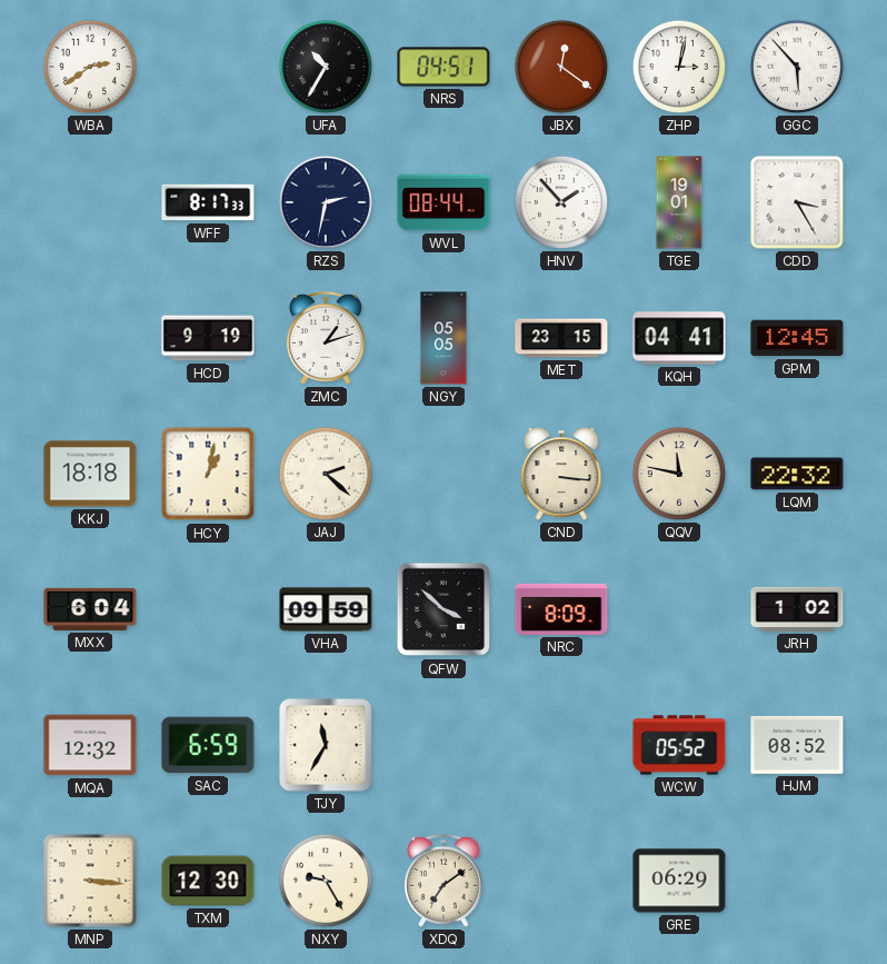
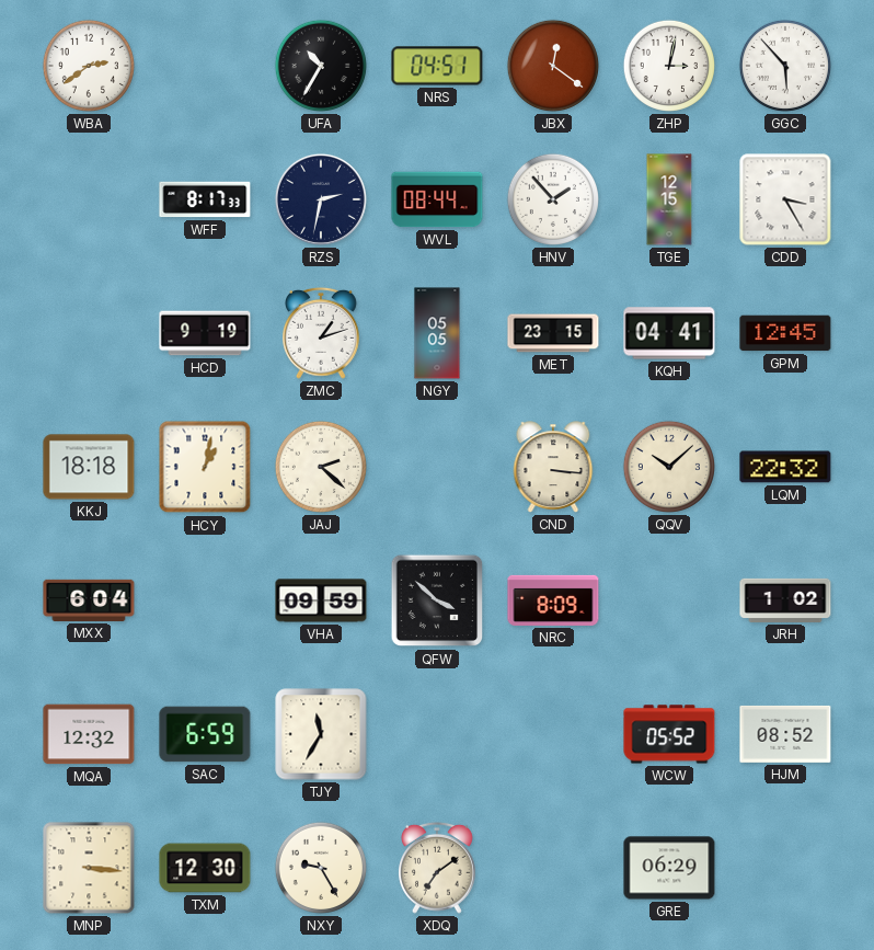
TGE: 19:01 -> 12:15 (669, 199)
QQV: 11:47 -> 10:08 (669, 467)
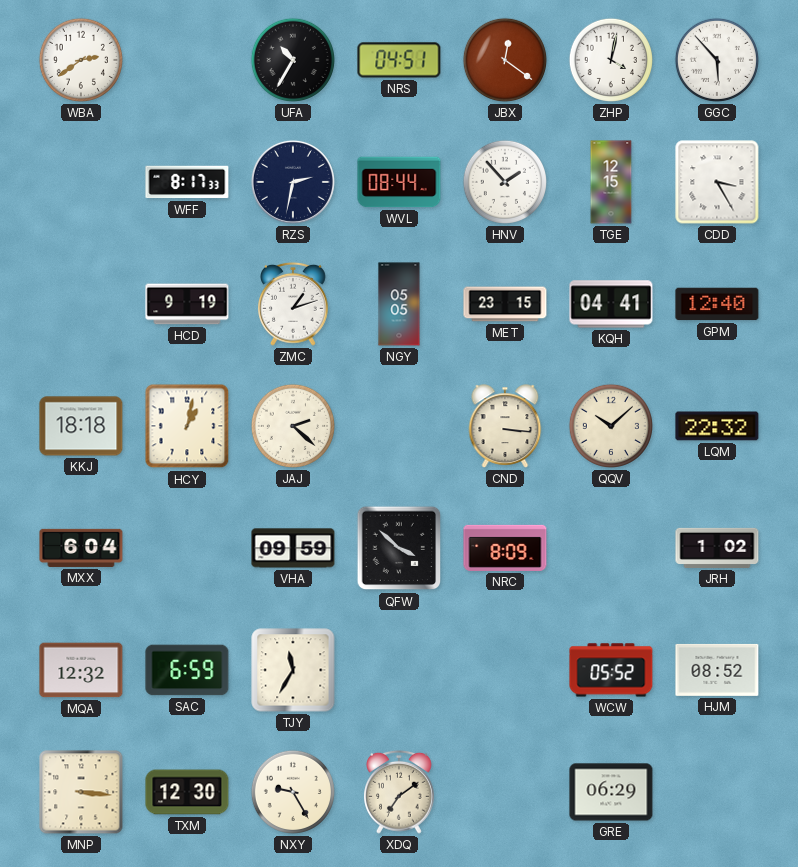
ZHP: 3:02 -> 4:02 (611, 60)
GPM: 12:45 -> 12:40 (717, 304)
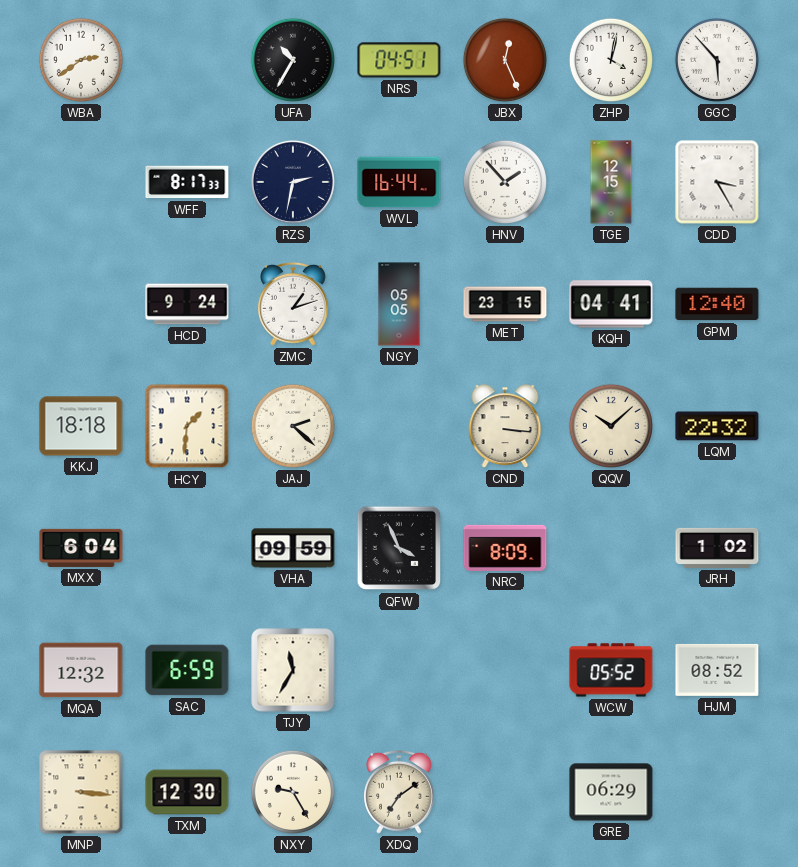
JBX: 12:21 -> 12:26 (505, 60)
WVL: 08:44 -> 16:44 (399, 182)
HCD: 9:19 -> 9:24 (187, 304)
HCY: 1:02 -> 1:31 (187, 426)
QFW: 3:52 -> 3:56 (399, 548)
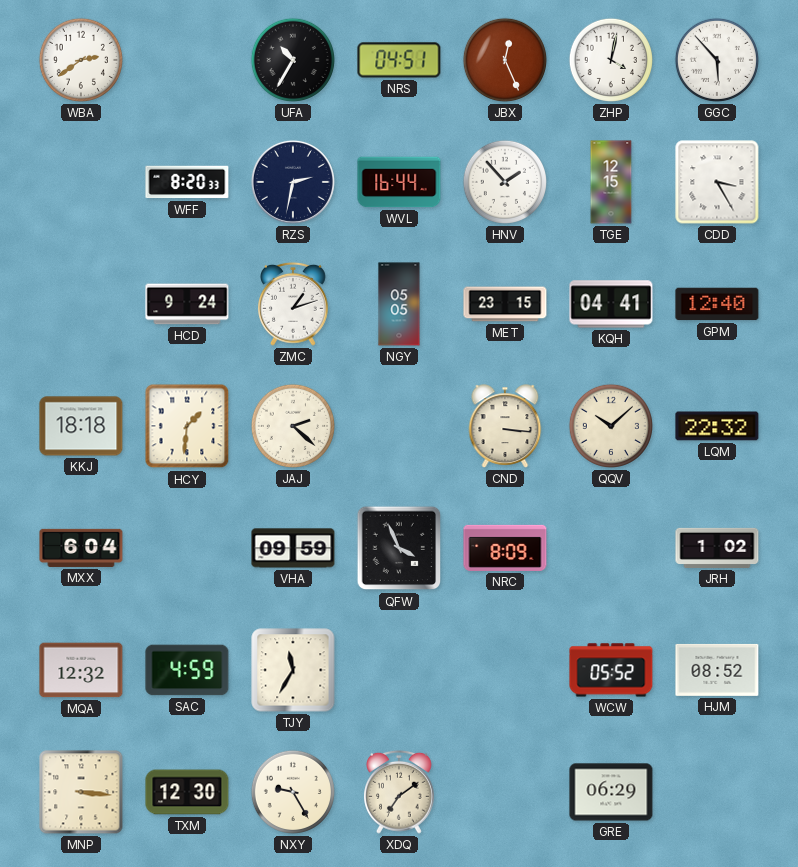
WFF: 8:17 -> 8:20 (187, 182)
SAC: 6:59 -> 4:59 (187, 670)
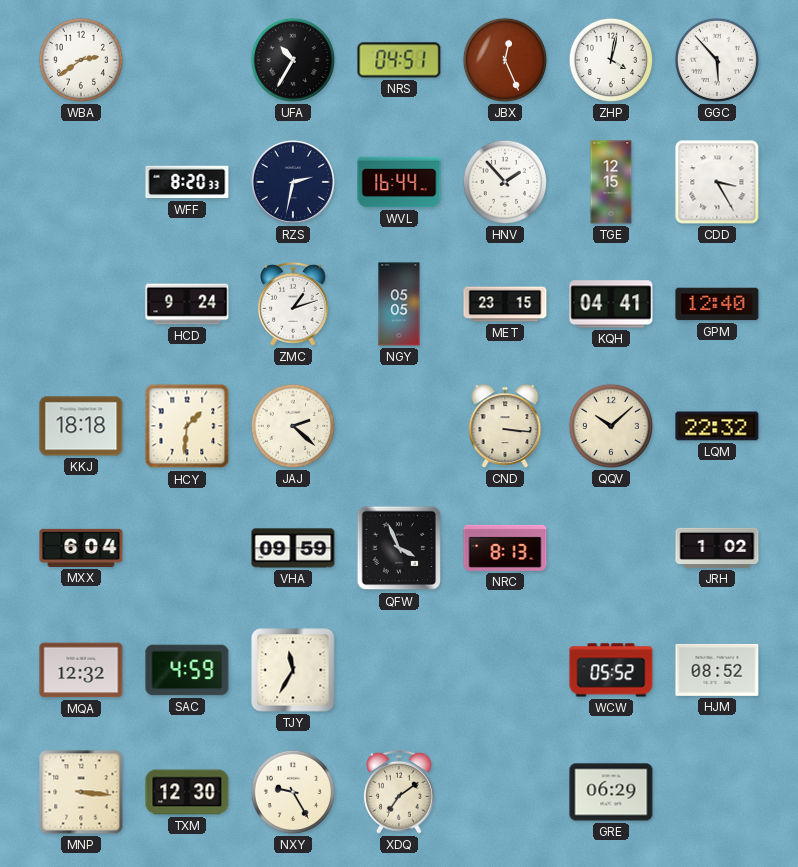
NRC: 8:09 -> 8:13 (505, 548)
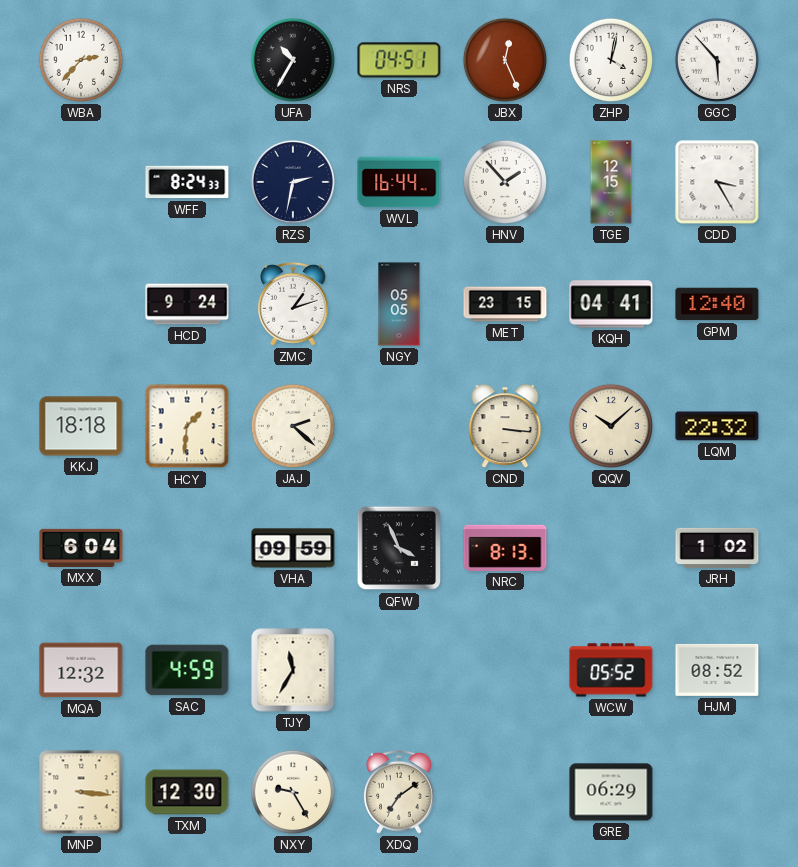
WBA: 2:39 -> 2:37 (81, 60)
WFF: 8:20 -> 8:24 (187, 182)
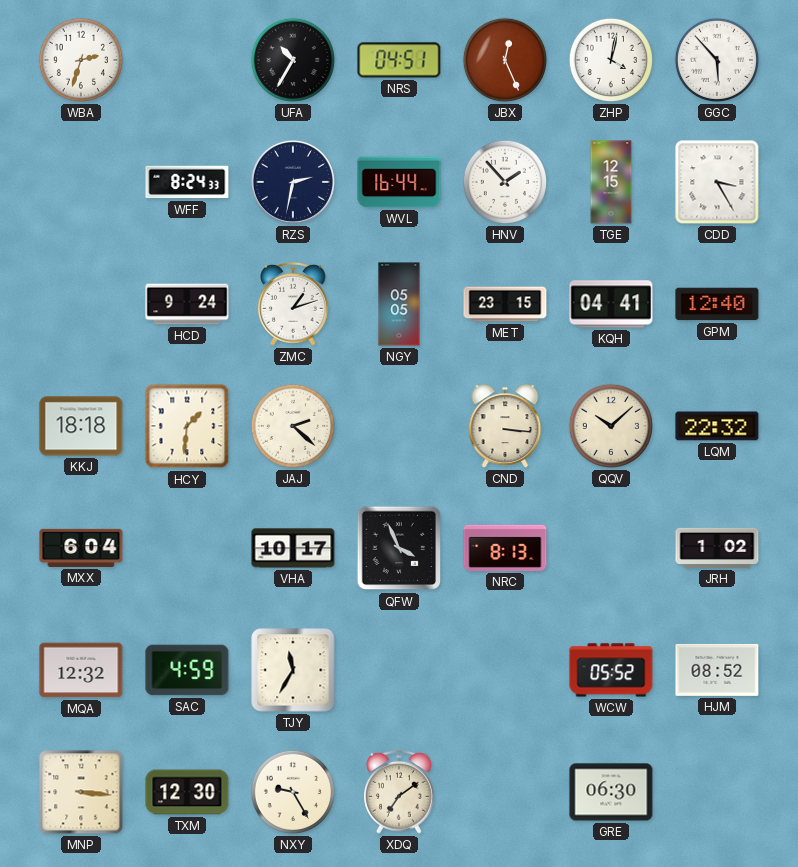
WBA: 2:37 -> 2:33 (81, 60)
VHA: 09:59 -> 10:17 (293, 548)
GRE: 06:29 -> 06:30 (611, 792)
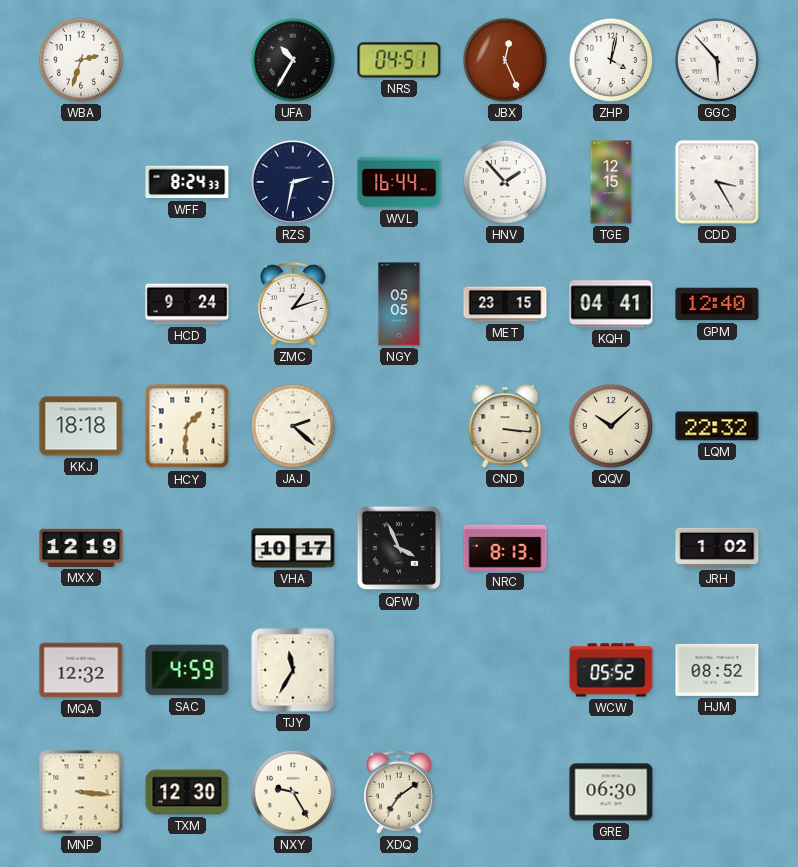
MXX: 6:04 -> 12:19 (81, 548)
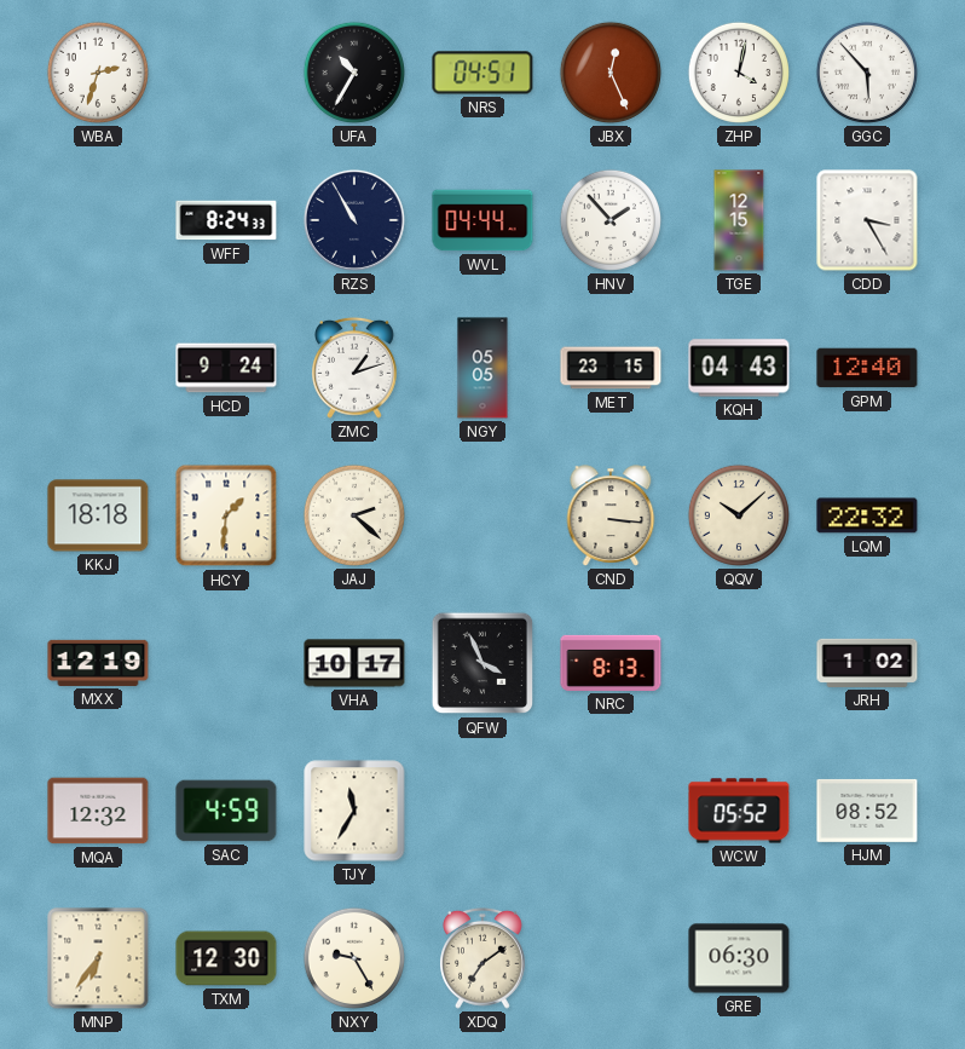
RZS: 2:32 -> 10:55 (354, 220)
WVL: 16:44 -> 04:44 (482, 220)
KQH: 04:41 -> 04:43 (739, 368)
MNP: 3:16 -> 6:36 (98, 958)
